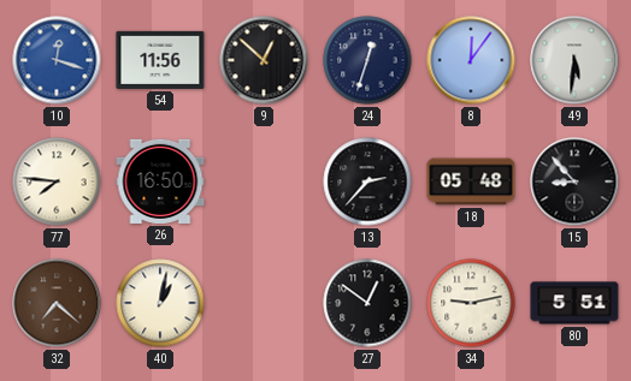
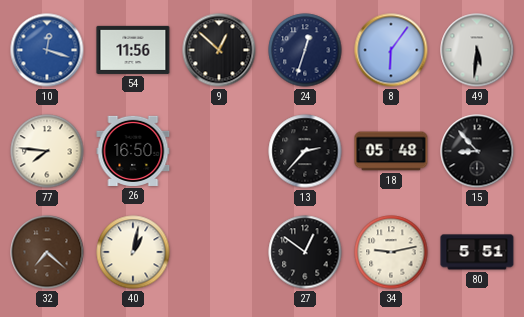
8: 12:06 -> 6:06 (391, 50)
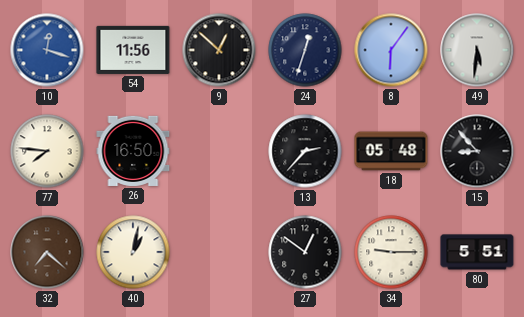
34: 9:13 -> 9:15 (391, 252)
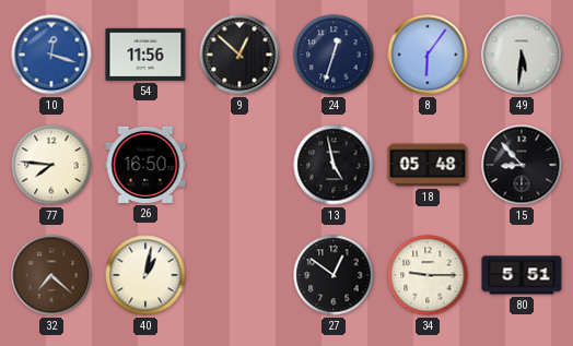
13: 2:37 -> 4:58 (334, 165)
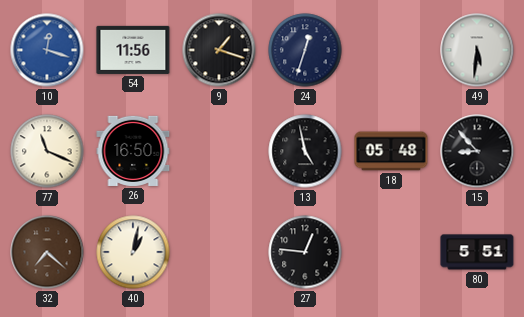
9: 12:52 -> 1:18 (219, 50)
8: 6:06 -> none (428, 55)
77: 7:46 -> 11:19 (47, 151)
27: 12:51 -> 12:46 (305, 252)
34: 9:15 -> none (428, 275)
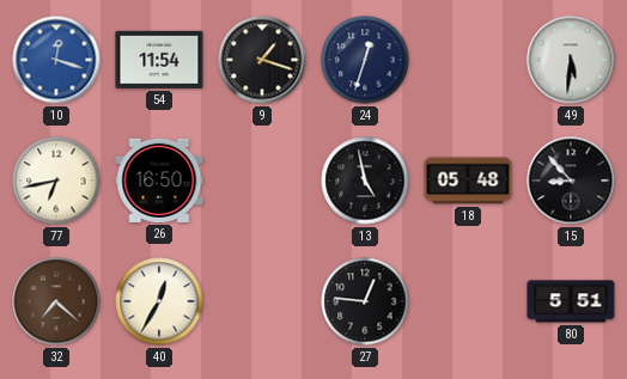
54: 11:56 -> 11:54 (159, 60)
77: 11:19 -> 6:43 (56, 181)
40: 1:02 -> 12:35 (159, 301)
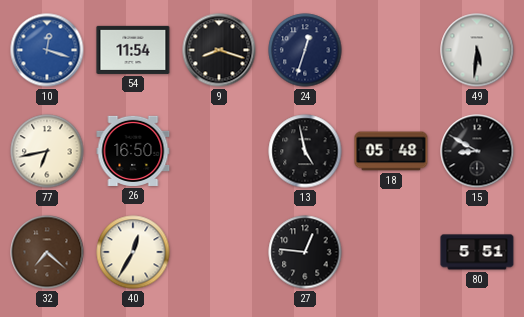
9: 1:18 -> 8:18 (219, 50)
15: 8:53 -> 8:50 (477, 151)
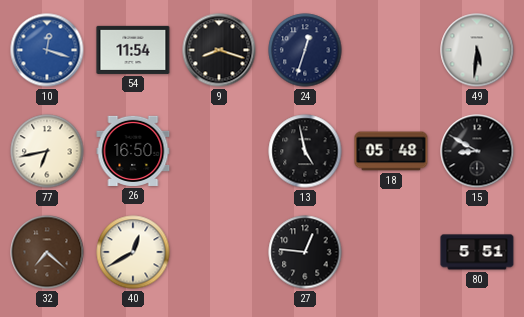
40: 12:35 -> 12:40 (133, 252)
